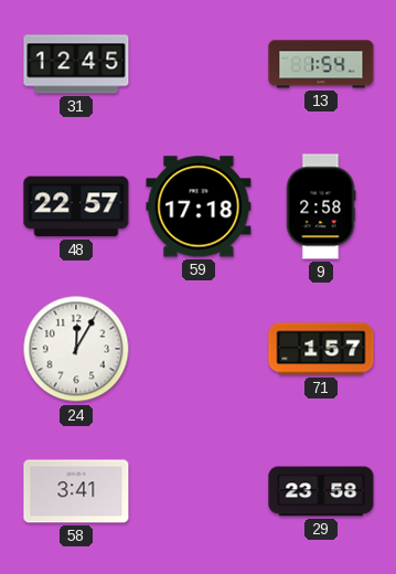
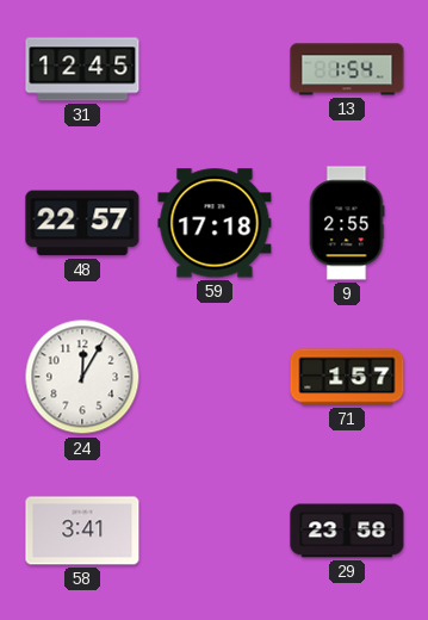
9: 2:58 -> 2:55 (347, 223)
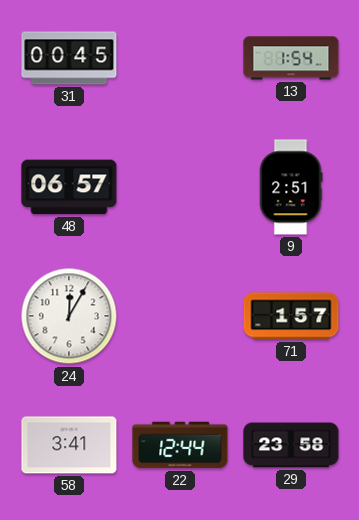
31: 12:45 -> 00:45 (69, 58)
48: 22:57 -> 06:57 (69, 187)
59: 17:18 -> none (215, 223)
9: 2:55 -> 2:51 (291, 187)
22: none -> 12:44 (180, 445)
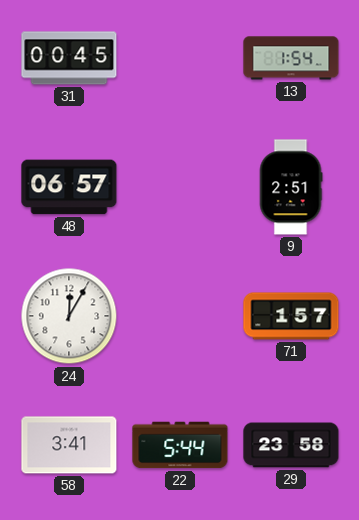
22: 12:44 -> 5:44 (180, 445)
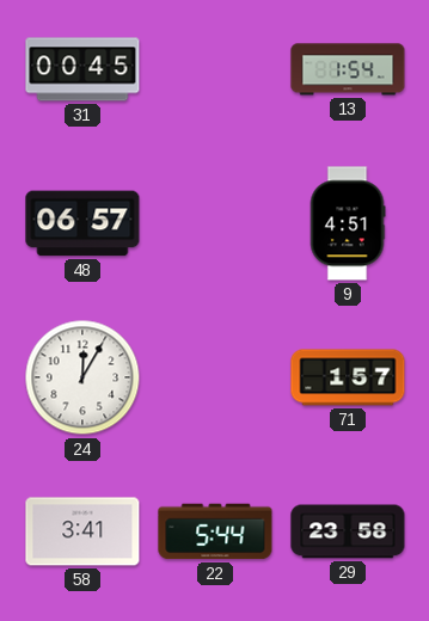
9: 2:51 -> 4:51 (348, 223)
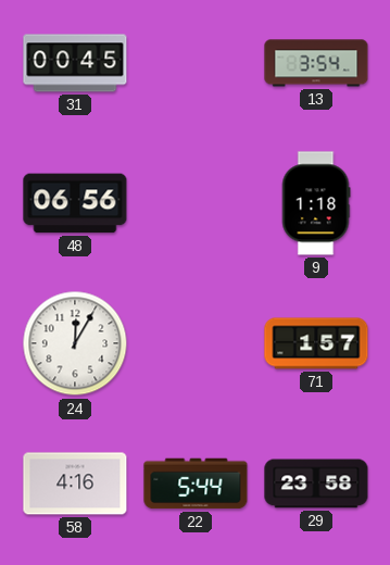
13: 1:54 -> 3:54 (316, 63)
48: 06:57 -> 06:56 (75, 203)
9: 4:51 -> 1:18 (316, 203)
58: 3:41 -> 4:16 (75, 484)
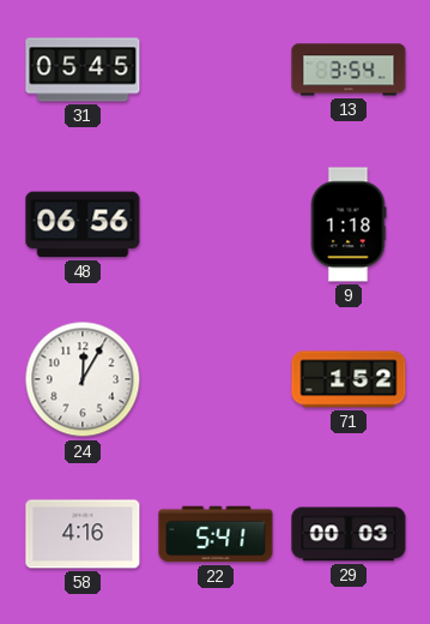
31: 00:45 -> 05:45 (83, 70)
71: 1:57 -> 1:52 (349, 379)
22: 5:44 -> 5:41 (216, 534)
29: 23:58 -> 00:03 (349, 534)
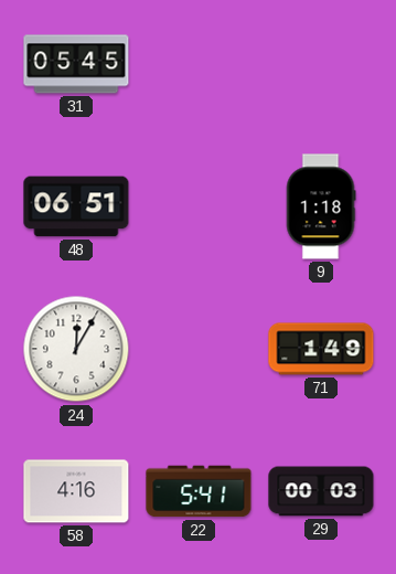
13: 3:54 -> none (349, 70)
48: 06:56 -> 06:51 (76, 206)
71: 1:52 -> 1:49 (321, 349)
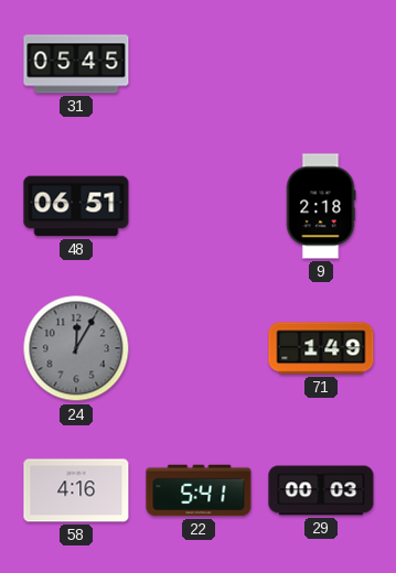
9: 1:18 -> 2:18 (321, 206)
24 dial: white -> grey (76, 348)
